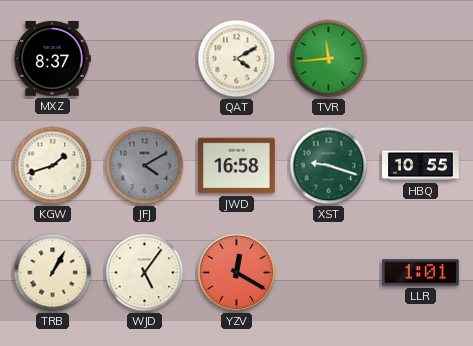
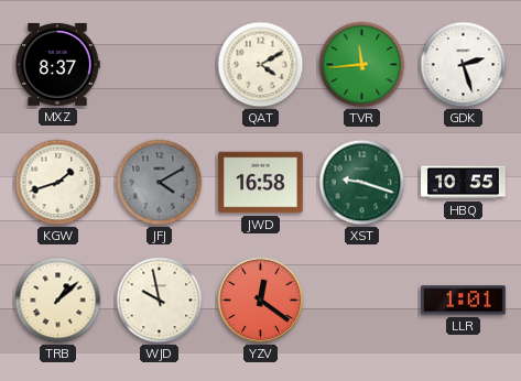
GDK: none -> 2:27 (464, 65)
TRB: 1:05 -> 1:08 (58, 301)
WJD: 5:06 -> 9:58 (160, 301)
YZV: 12:20 -> 12:21 (261, 301)
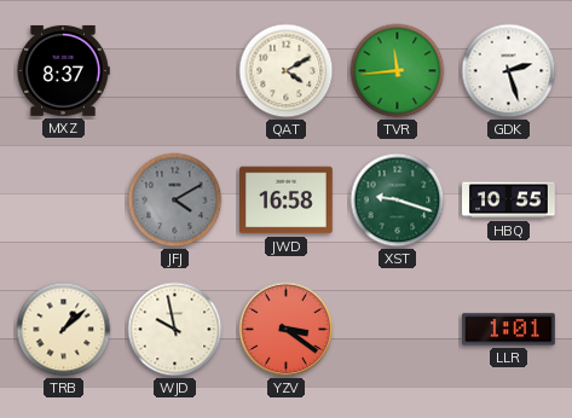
KGW: 1:42 -> none (58, 183)
YZV: 12:21 -> 3:21 (287, 330)
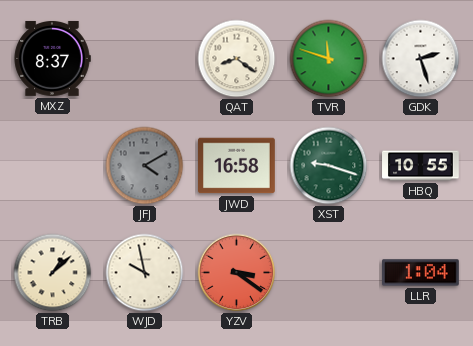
QAT: 4:10 -> 8:21 (237, 59)
TVR: 11:44 -> 11:48 (329, 59)
LLR: 1:01 -> 1:04 (421, 273)
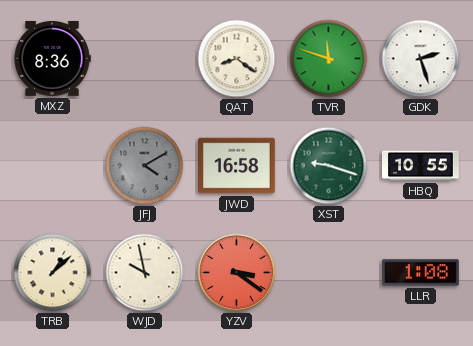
MXZ: 8:37 -> 8:36 (52, 58)
LLR: 1:04 -> 1:08 (421, 273)
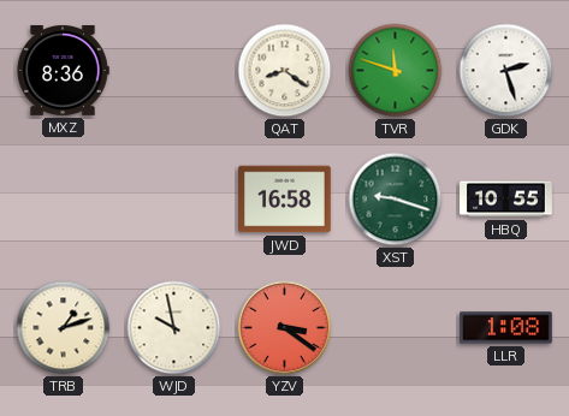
JFJ: 4:10 -> none (145, 166)
TRB: 1:08 -> 1:12 (64, 328)
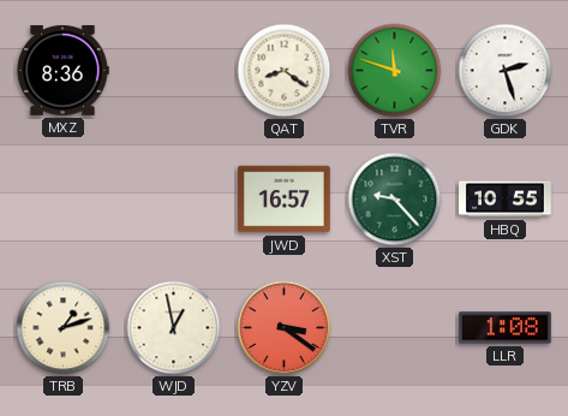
JWD: 16:58 -> 16:57 (285, 200)
XST: 9:18 -> 9:23 (395, 200)
WJD: 9:58 -> 12:58 (174, 328)
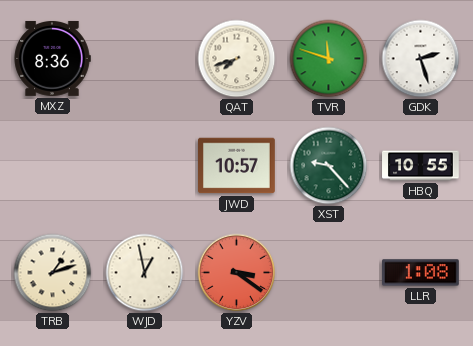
QAT: 8:21 -> 7:42 (237, 59)
JWD: 16:57 -> 10:57 (237, 166)
